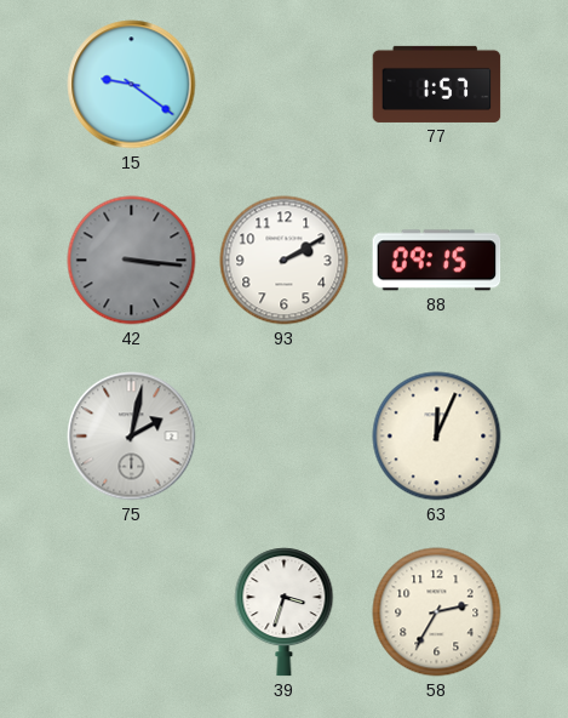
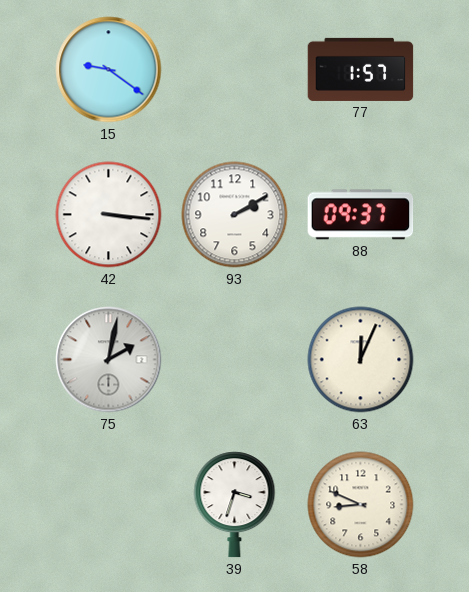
42 dial: grey -> white (109, 215)
88: 09:15 -> 09:37 (361, 215)
58: 2:35 -> 8:49 (361, 505)
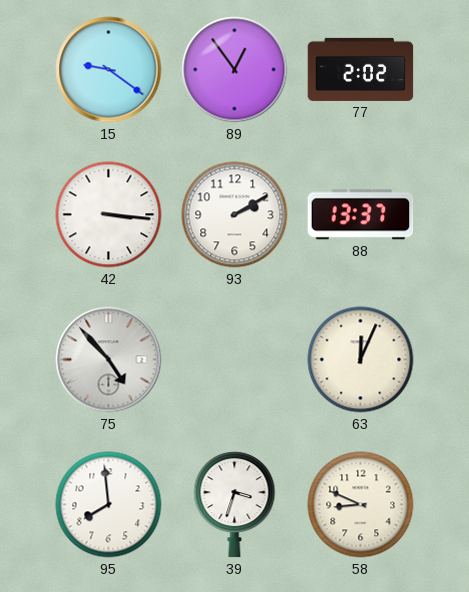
89: none -> 12:54 (235, 70)
77: 1:57 -> 2:02 (361, 69)
88: 09:37 -> 13:37 (361, 215)
75: 2:02 -> 4:53 (109, 360)
95: none -> 7:59 (109, 505)
